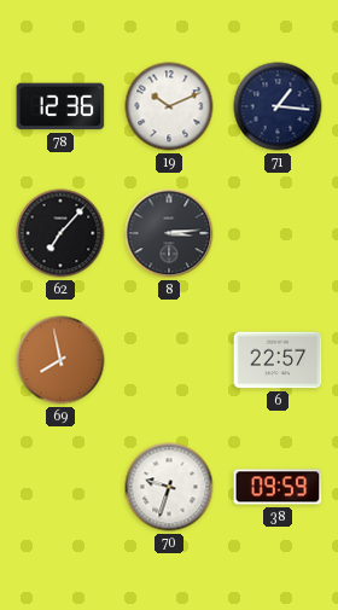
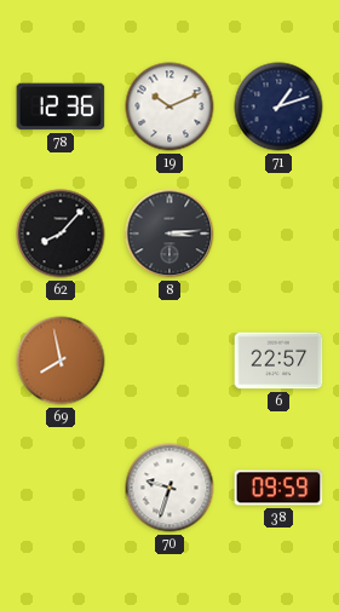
71: 1:16 -> 1:12 (278, 106)
62: 7:07 -> 8:07 (61, 234)
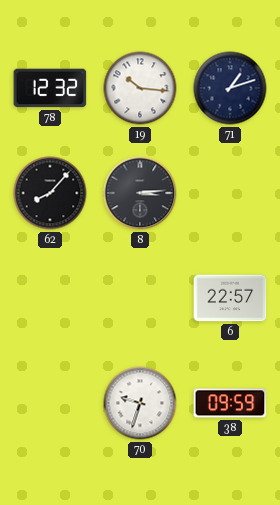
78: 12:36 -> 12:32 (50, 88)
19: 10:11 -> 10:16 (140, 88)
69: 7:58 -> none (61, 361)
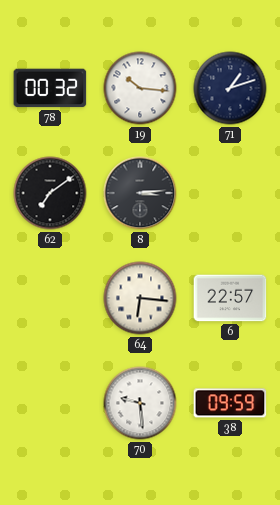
78: 12:32 -> 00:32 (50, 88)
62: 8:07 -> 7:09 (50, 193)
64: none -> 6:16 (140, 298)
70: 9:33 -> 9:29 (140, 403)
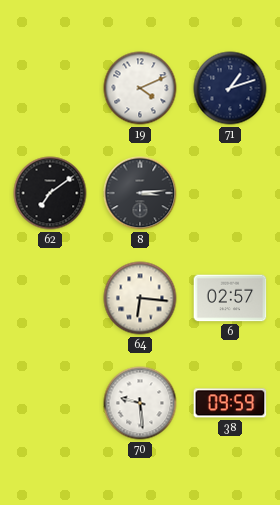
78: 00:32 -> none (50, 88)
19: 10:16 -> 4:11 (140, 88)
6: 22:57 -> 02:57 (230, 298)
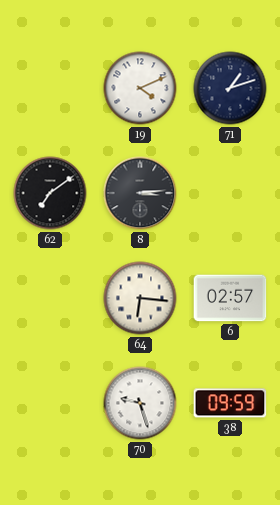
70: 9:29 -> 9:27 (140, 403)
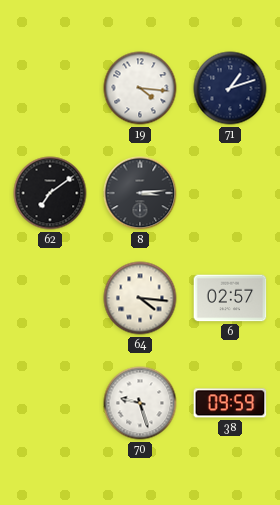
19: 4:11 -> 4:16 (140, 88)
64: 6:16 -> 4:16 (140, 298)
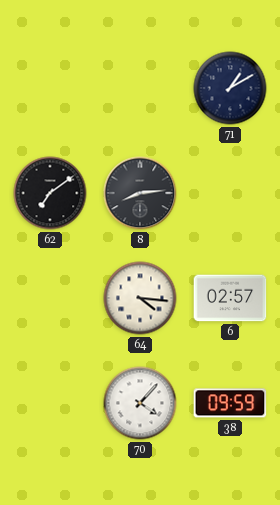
19: 4:16 -> none (140, 88)
71: 1:12 -> 1:10 (230, 88)
8: 3:14 -> 8:14 (140, 193)
70: 9:27 -> 4:07 (140, 403)
